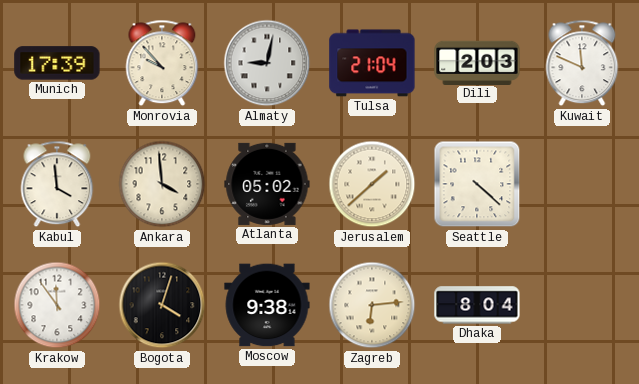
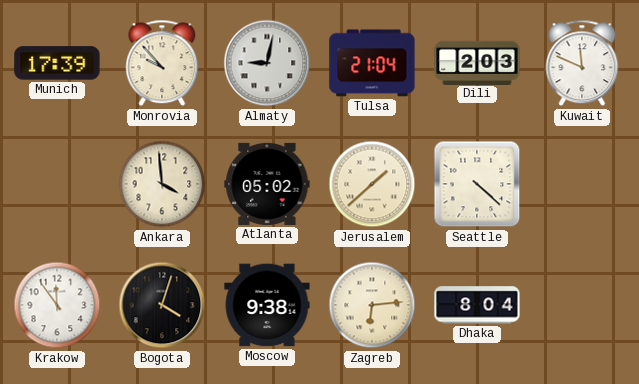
Kabul: 3:59 -> none (57, 184)
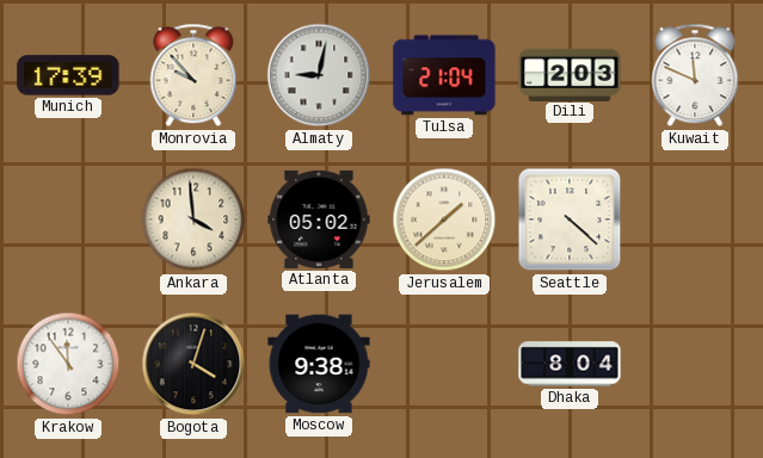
Zagreb: 6:14 -> none (372, 305)
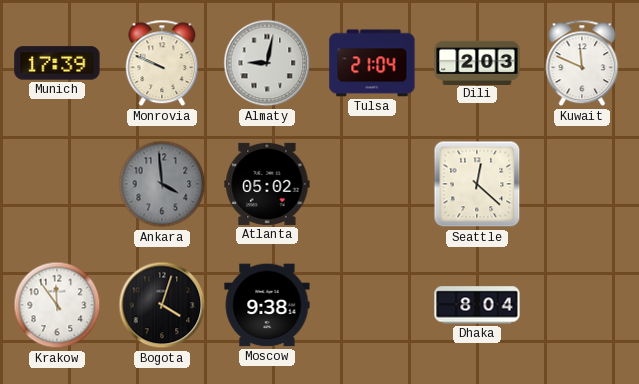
Monrovia: 9:53 -> 9:49 (162, 63)
Ankara dial: cream -> grey (162, 184)
Jerusalem: 1:38 -> none (444, 219)
Seattle: 4:22 -> 12:22 (477, 184)
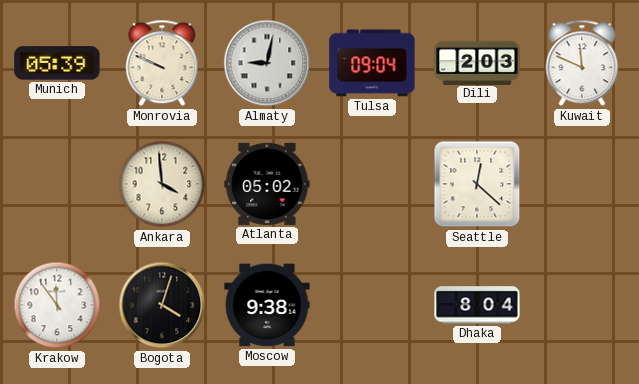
Munich: 17:39 -> 05:39 (57, 63)
Tulsa: 21:04 -> 09:04 (372, 63)
Ankara dial: grey -> cream (162, 184)
